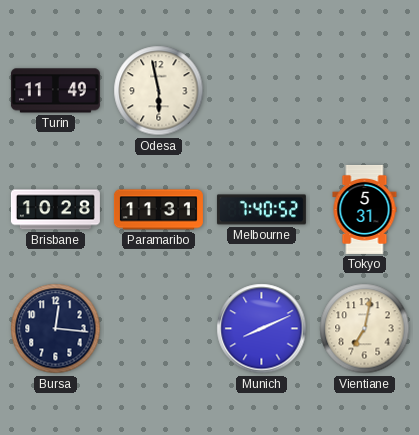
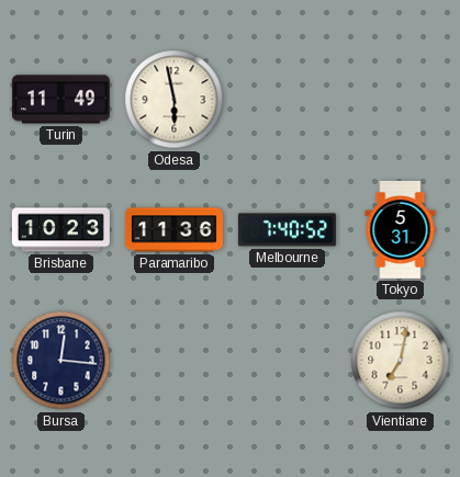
Brisbane: 10:28 -> 10:23 (60, 230)
Paramaribo: 11:31 -> 11:36 (173, 230)
Munich: 8:11 -> none (262, 329)
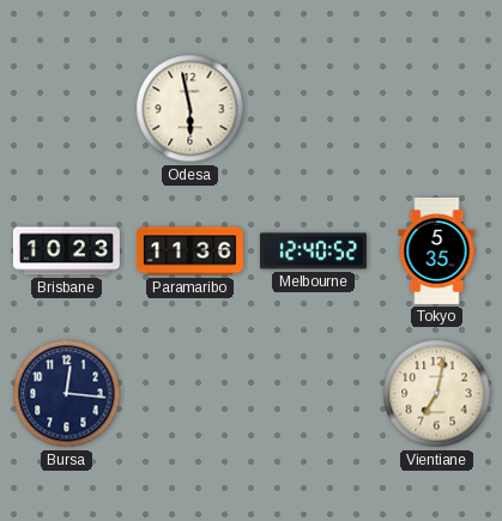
Turin: 11:49 -> none (60, 100)
Melbourne: 7:40 -> 12:40 (313, 252)
Tokyo: 5:31 -> 5:35 (437, 250)
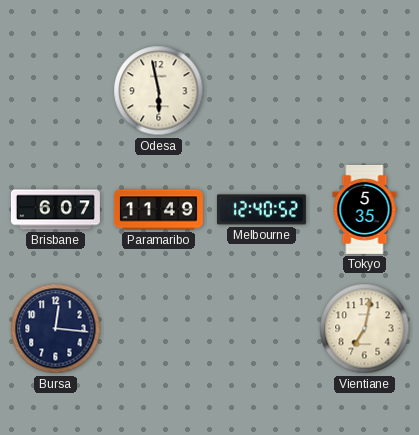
Brisbane: 10:23 -> 6:07 (55, 210)
Paramaribo: 11:36 -> 11:49 (158, 210)
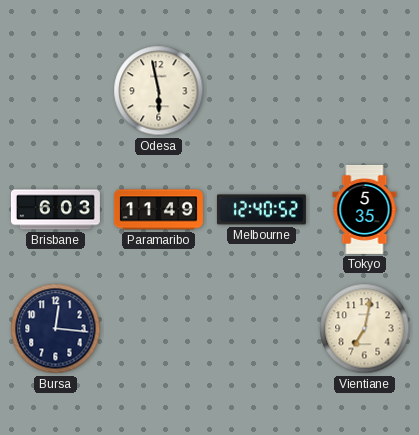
Brisbane: 6:07 -> 6:03 (55, 210)
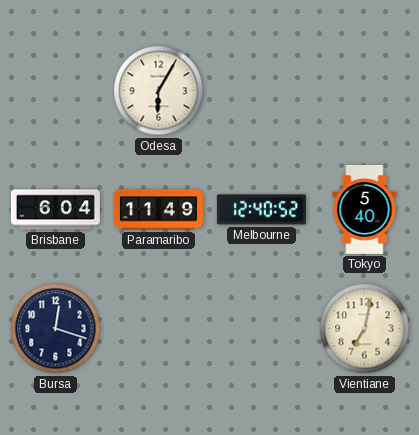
Odesa: 5:58 -> 6:05 (159, 91)
Brisbane: 6:03 -> 6:04 (55, 210)
Tokyo: 5:35 -> 5:40 (365, 209)
Bursa: 12:16 -> 12:18 (56, 329)
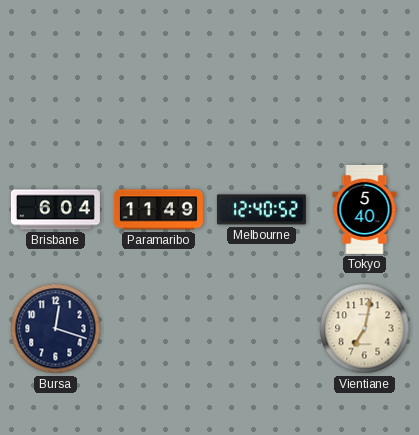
Odesa: 6:05 -> none (159, 91)
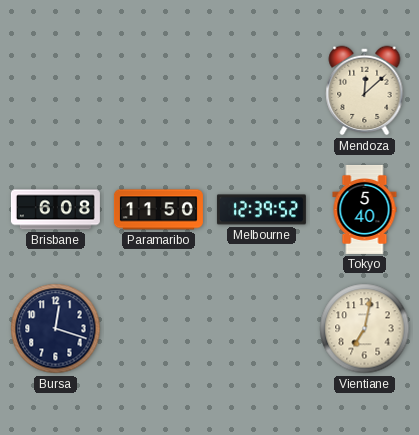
Mendoza: none -> 12:08 (365, 91)
Brisbane: 6:04 -> 6:08 (55, 210)
Paramaribo: 11:49 -> 11:50 (158, 210)
Melbourne: 12:40 -> 12:39 (261, 210)
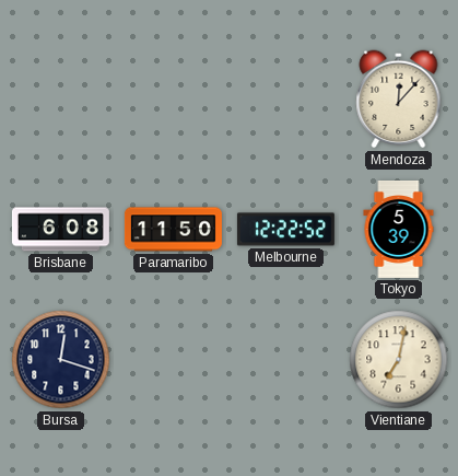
Mendoza: 12:08 -> 12:07 (399, 100)
Melbourne: 12:39 -> 12:22 (285, 230)
Tokyo: 5:40 -> 5:39 (399, 229)
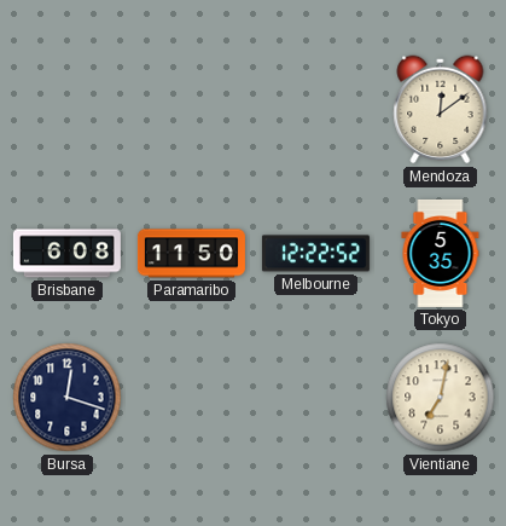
Mendoza: 12:07 -> 12:09 (441, 110)
Tokyo: 5:39 -> 5:35 (441, 253)
